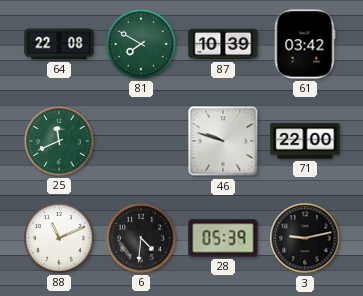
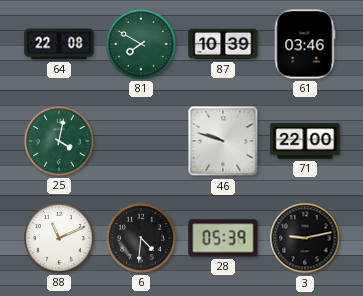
61: 03:42 -> 03:46 (305, 44)
25: 11:41 -> 4:02 (59, 141)
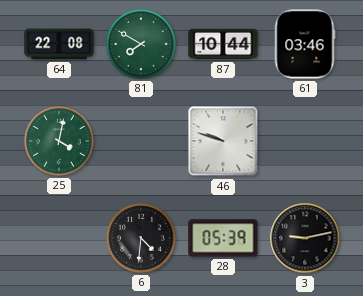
87: 10:39 -> 10:44 (223, 44)
71: 22:00 -> none (305, 141)
88: 11:11 -> none (59, 238)
